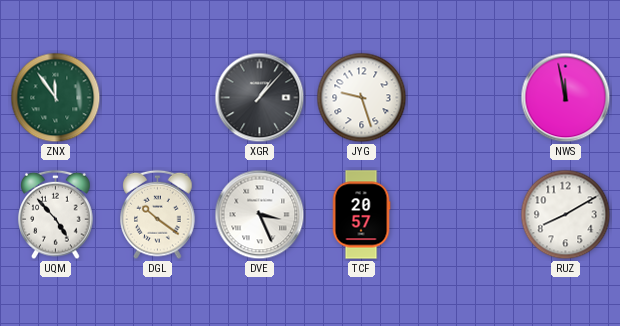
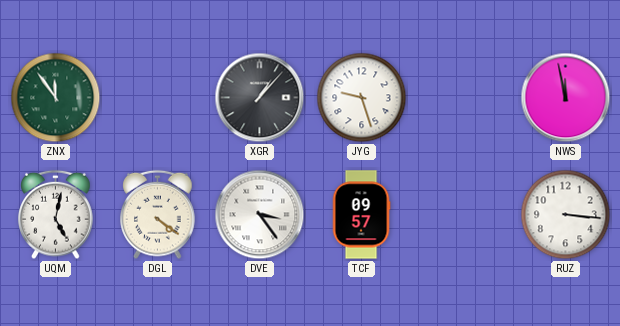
UQM: 4:53 -> 5:02 (56, 215)
DGL: 10:21 -> 4:21 (158, 215)
DVE: 3:26 -> 3:24 (260, 215)
TCF: 20:57 -> 09:57 (361, 215)
RUZ: 8:10 -> 3:16 (566, 215)
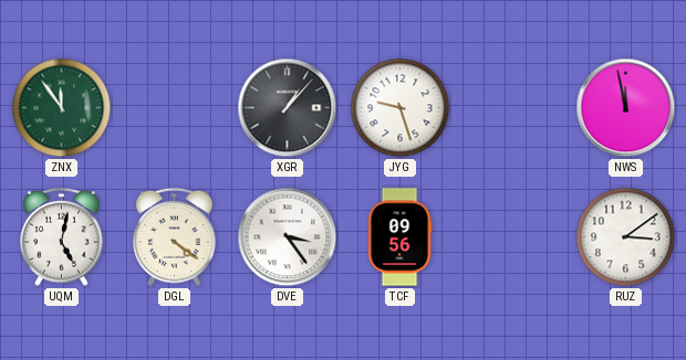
TCF: 09:57 -> 09:56 (399, 237)
RUZ: 3:16 -> 3:09 (626, 237)
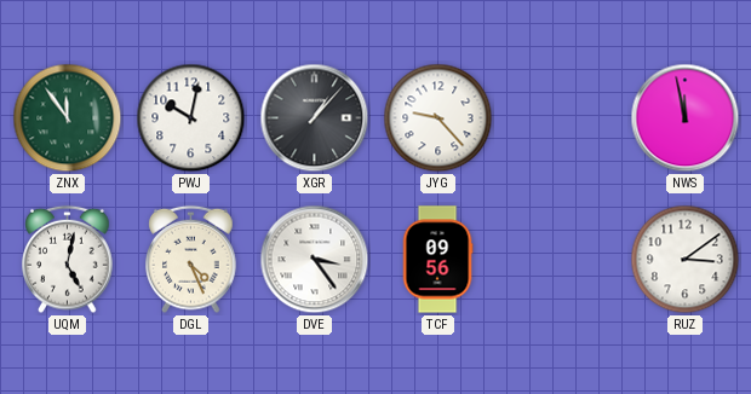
PWJ: none -> 10:02 (191, 118)
JYG: 9:27 -> 9:23 (438, 118)
DGL: 4:21 -> 4:26 (191, 260)
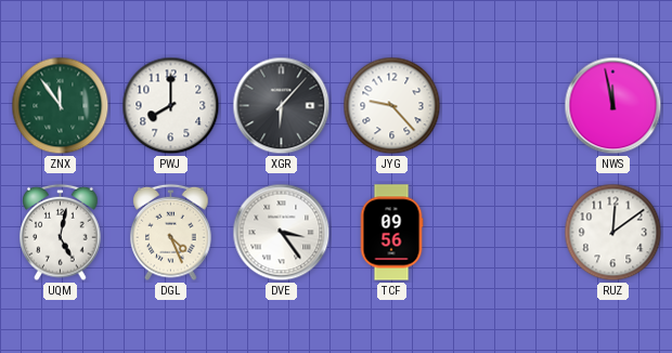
PWJ: 10:02 -> 8:00 (171, 106)
XGR: 1:07 -> 6:07 (282, 106)
RUZ: 3:09 -> 12:09 (613, 233)
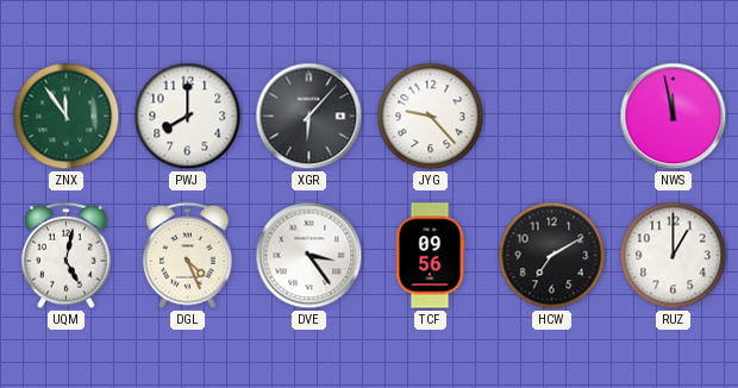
HCW: none -> 7:10 (552, 256)
RUZ: 12:09 -> 1:00 (674, 256)
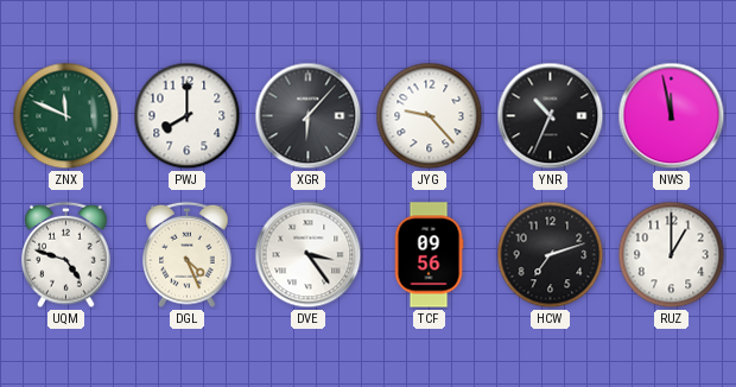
ZNX: 11:54 -> 11:49 (66, 116)
YNR: none -> 10:34 (551, 116)
UQM: 5:02 -> 4:48 (66, 255)
HCW: 7:10 -> 7:12 (551, 255)
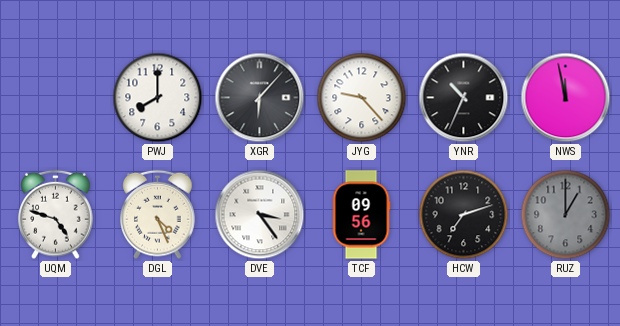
ZNX: 11:49 -> none (66, 116)
RUZ dial: white -> grey (566, 215)
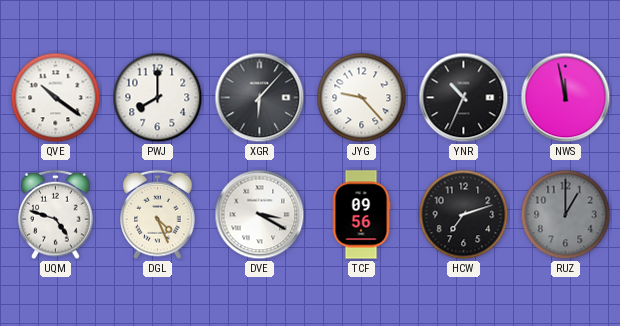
QVE: none -> 10:21 (56, 98)
DVE: 3:24 -> 3:20 (260, 215)
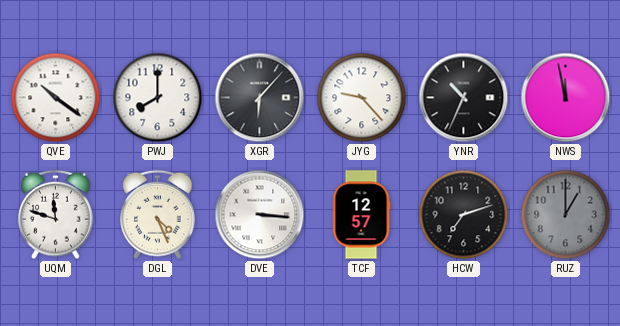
UQM: 4:48 -> 11:48 (56, 215)
DVE: 3:20 -> 3:16 (260, 215)
TCF: 09:56 -> 12:57 (361, 215)
